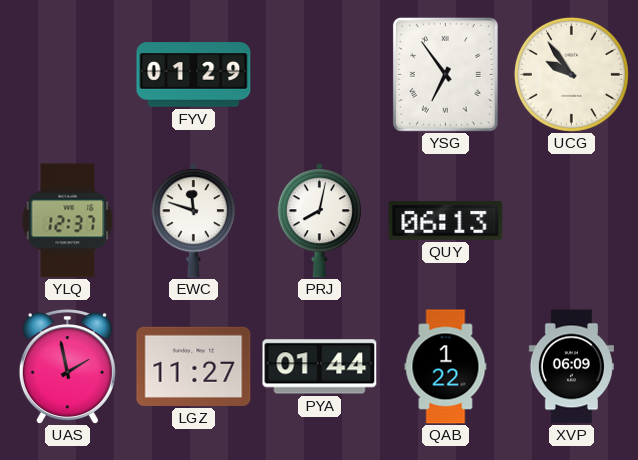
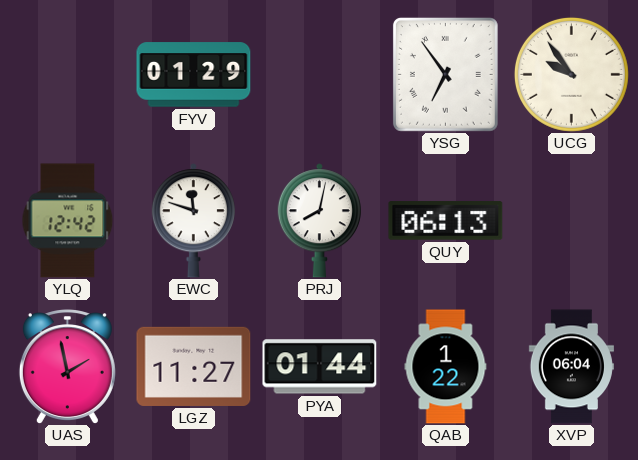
YLQ: 12:37 -> 12:42 (68, 221)
XVP: 06:09 -> 06:04 (571, 367)
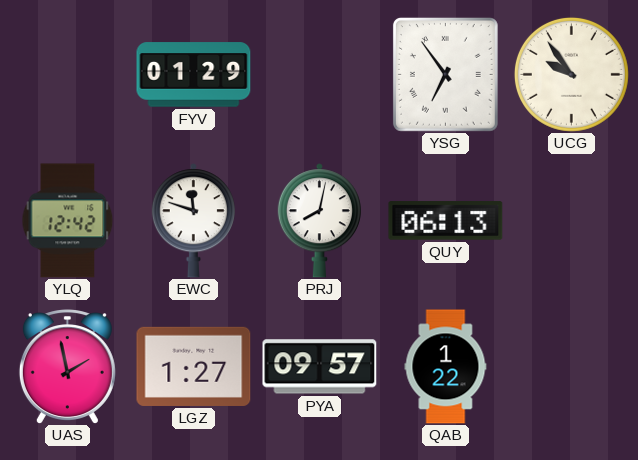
LGZ: 11:27 -> 1:27 (194, 366)
PYA: 01:44 -> 09:57 (320, 367)
XVP: 06:04 -> none (571, 367)
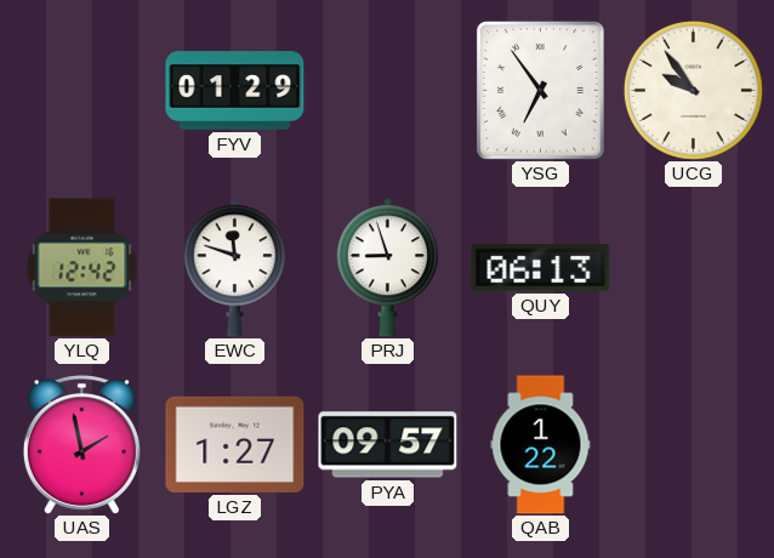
PRJ: 8:02 -> 8:57 (387, 268)
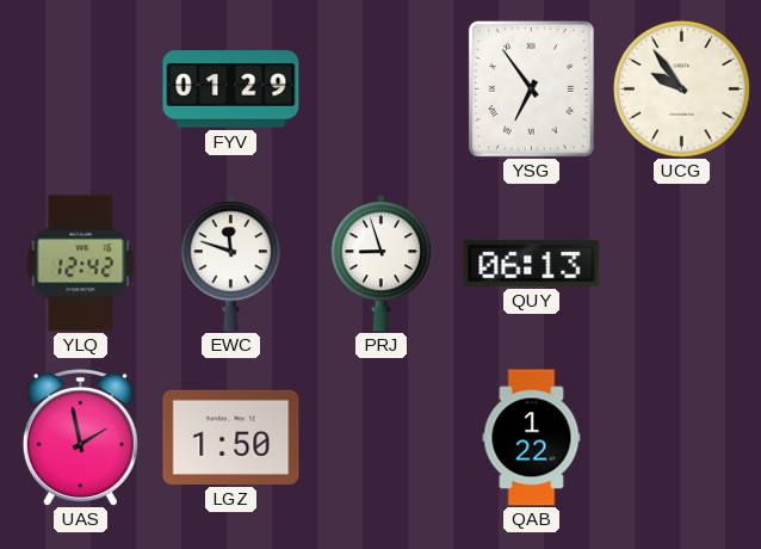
LGZ: 1:27 -> 1:50 (231, 437)
PYA: 09:57 -> none (388, 445)
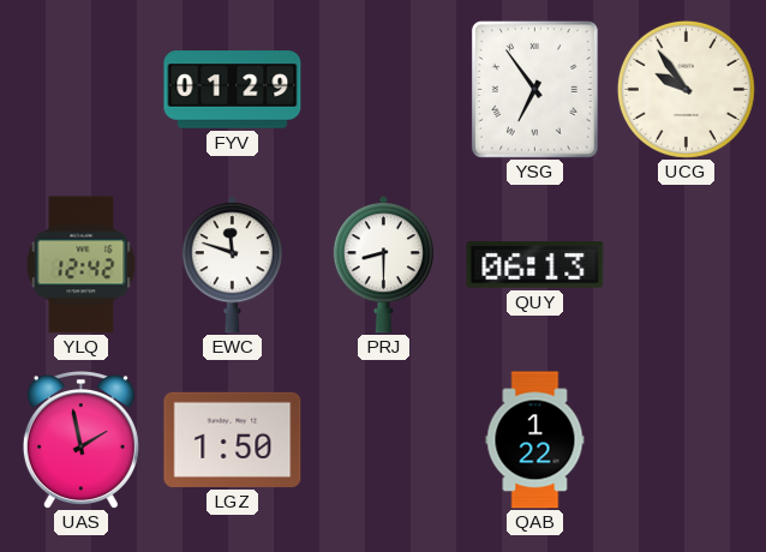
PRJ: 8:57 -> 8:30 (383, 265)
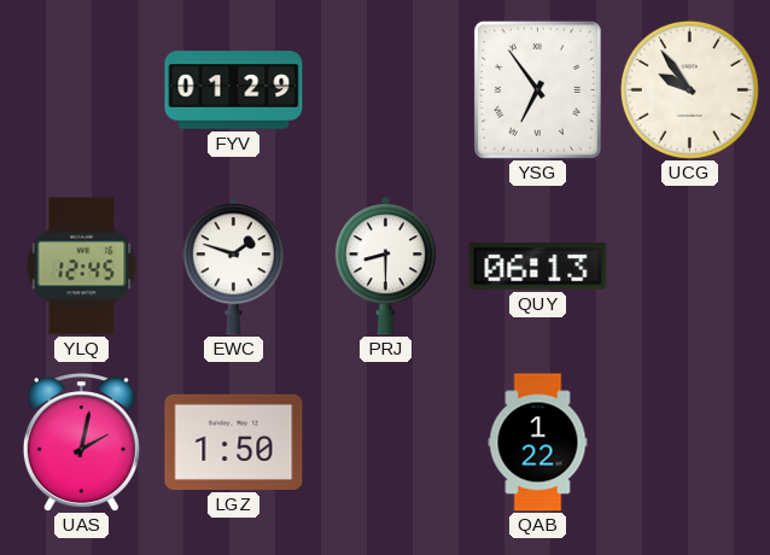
YLQ: 12:42 -> 12:45 (82, 267)
EWC: 11:48 -> 1:48 (233, 267)
UAS: 1:58 -> 2:02 (81, 442)
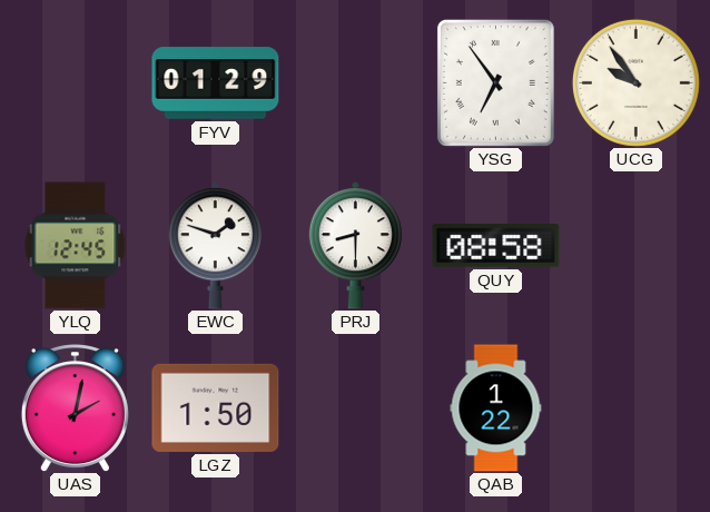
QUY: 06:13 -> 08:58 (496, 246)
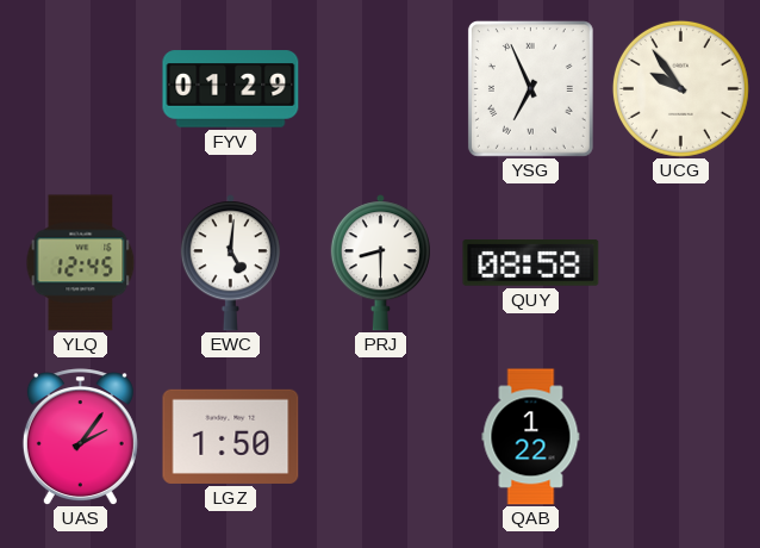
YSG: 6:54 -> 6:56 (530, 88)
EWC: 1:48 -> 5:01 (230, 263)
UAS: 2:02 -> 2:06 (80, 436)
